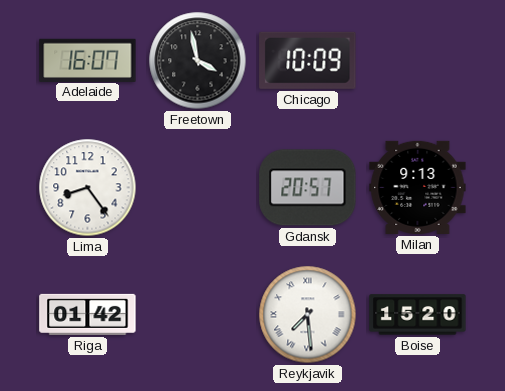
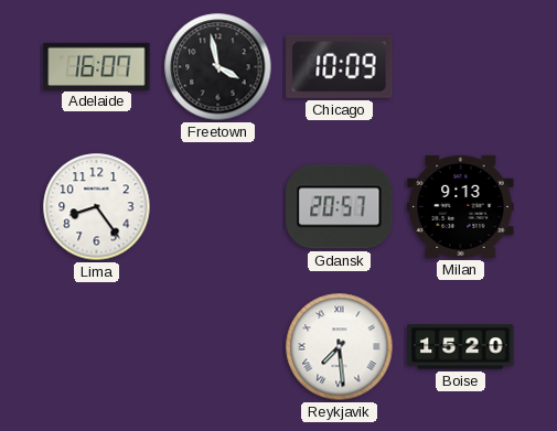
Riga: 01:42 -> none (88, 314)
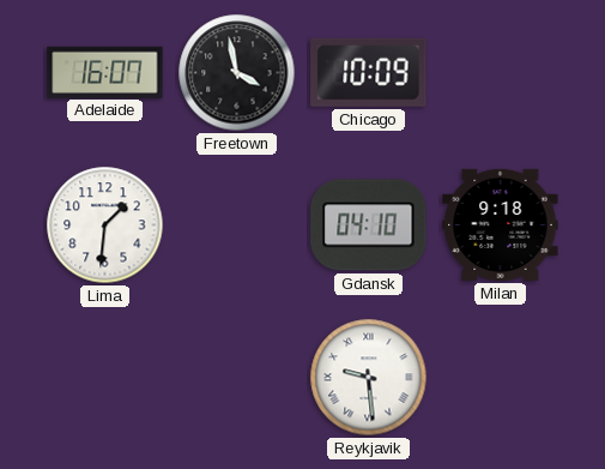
Lima: 8:24 -> 1:31 (105, 226)
Gdansk: 20:57 -> 04:10 (369, 226)
Milan: 9:13 -> 9:18 (501, 224)
Reykjavik: 7:29 -> 9:29 (369, 378)
Boise: 15:20 -> none (461, 347)
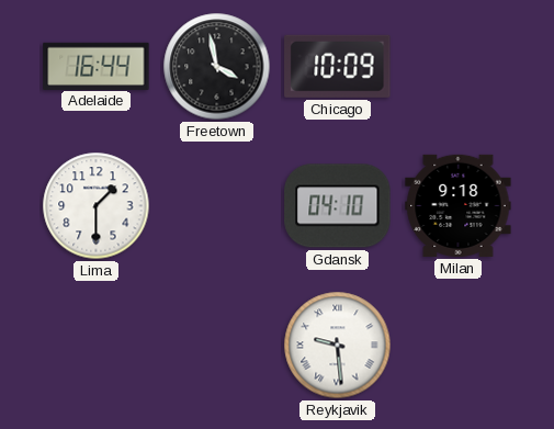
Adelaide: 16:07 -> 16:44 (97, 66)
Lima: 1:31 -> 1:30 (97, 206)
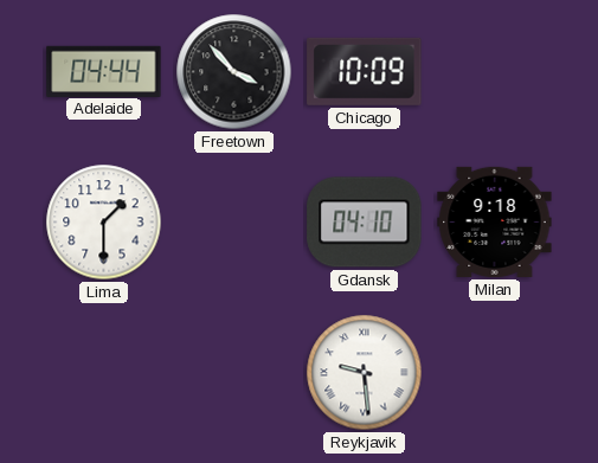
Adelaide: 16:44 -> 04:44 (104, 71)
Freetown: 3:58 -> 3:53 (234, 72)
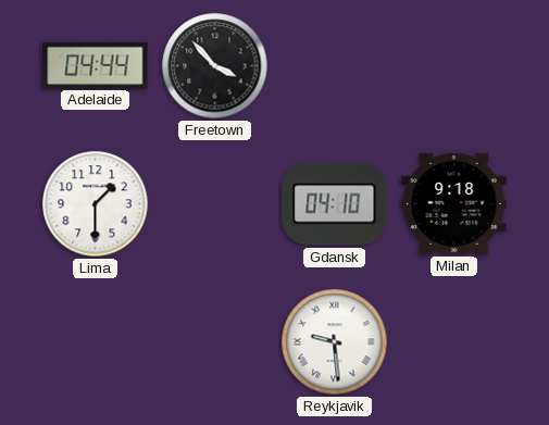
Chicago: 10:09 -> none (365, 71)
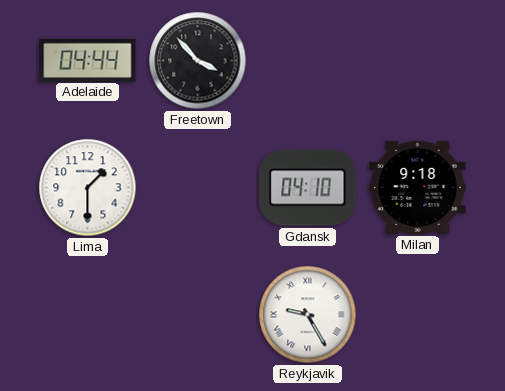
Reykjavik: 9:29 -> 9:25 (308, 315)
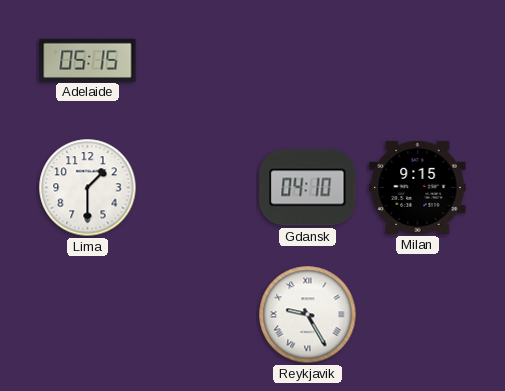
Adelaide: 04:44 -> 05:15 (88, 60)
Freetown: 3:53 -> none (198, 61)
Milan: 9:18 -> 9:15 (418, 187)
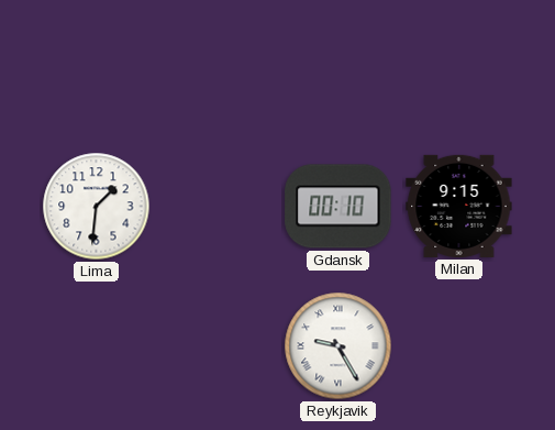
Adelaide: 05:15 -> none (88, 60)
Lima: 1:30 -> 1:31 (97, 207)
Gdansk: 04:10 -> 00:10 (338, 207)
